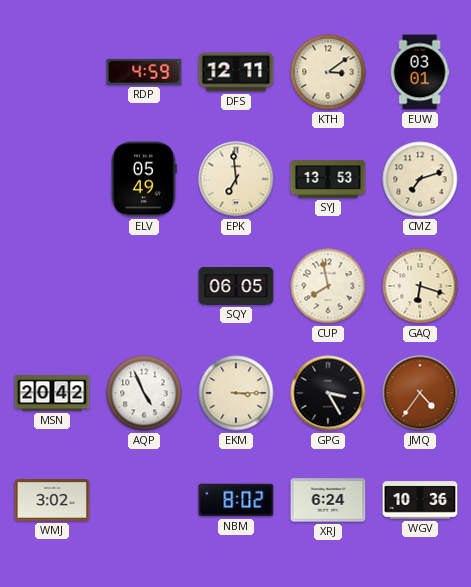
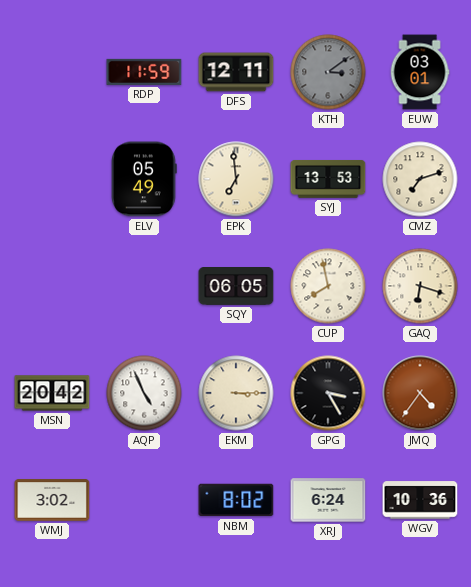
RDP: 4:59 -> 11:59 (144, 72)
KTH dial: cream -> grey (328, 72)
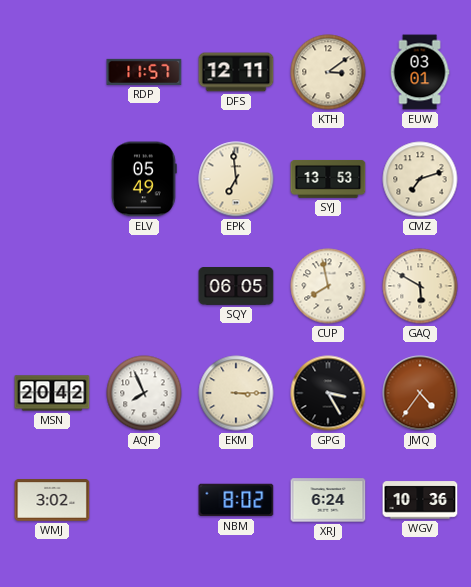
RDP: 11:59 -> 11:57 (144, 72)
KTH dial: grey -> cream (328, 72)
GAQ: 6:18 -> 5:50 (420, 286)
AQP: 4:56 -> 7:56 (144, 393)
